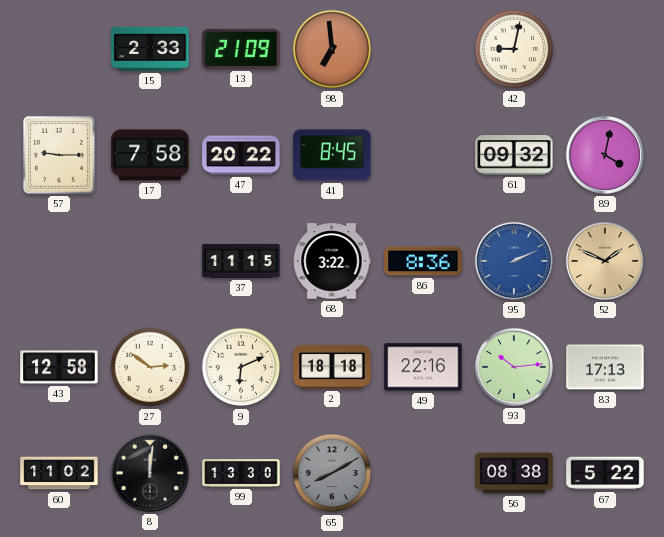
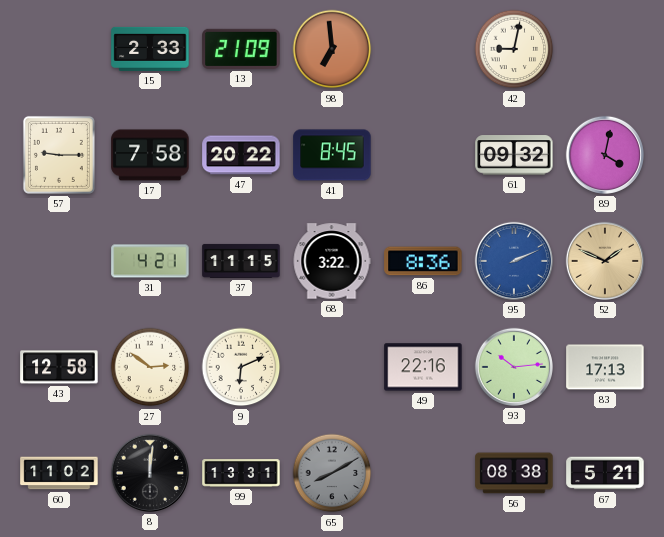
31: none -> 4:21 (150, 261)
2: 18:18 -> none (332, 367)
99: 13:30 -> 13:31 (241, 473)
67: 5:22 -> 5:21 (605, 473)
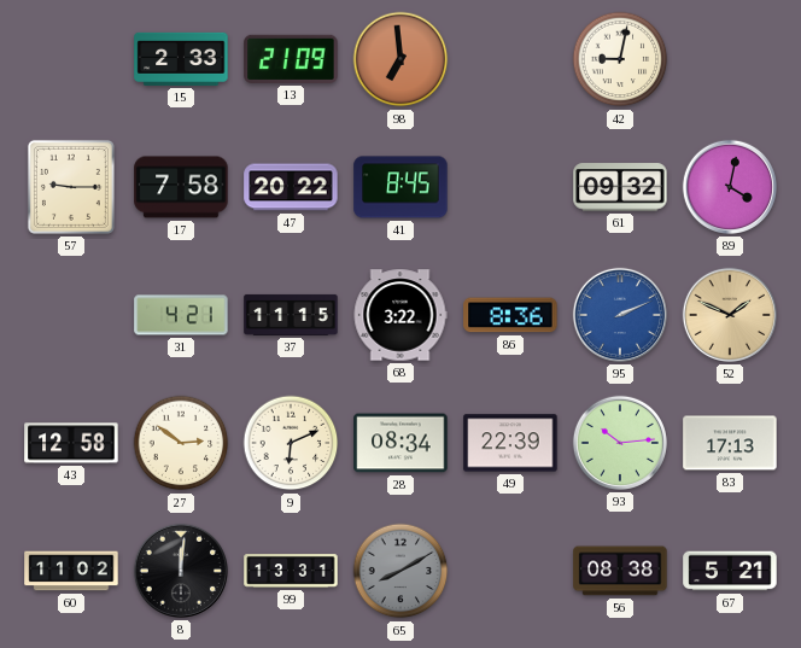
28: none -> 08:34 (400, 443)
49: 22:16 -> 22:39 (510, 443)
